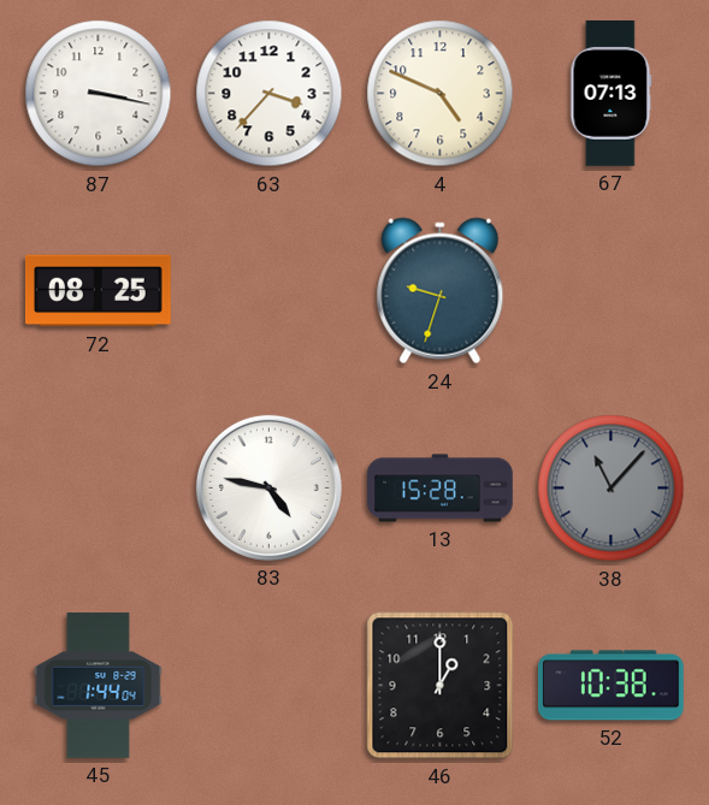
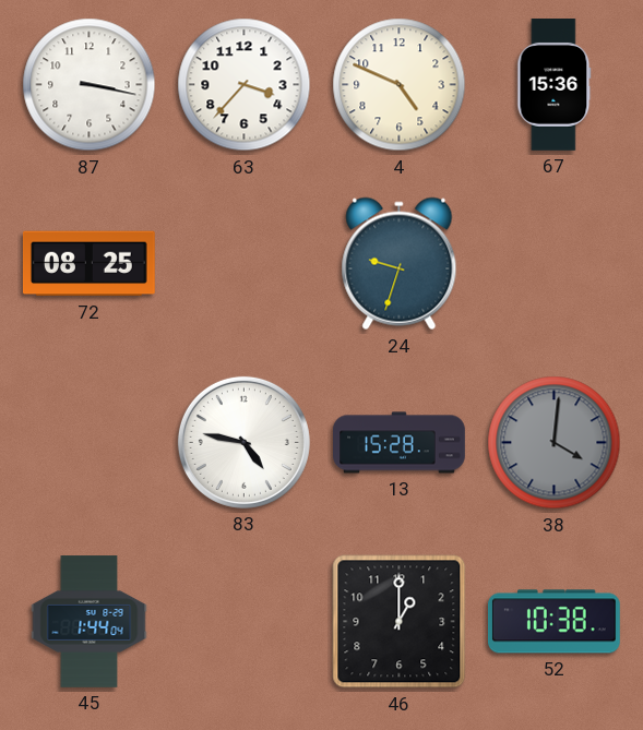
67: 07:13 -> 15:36 (555, 85)
38: 11:07 -> 4:01 (555, 443)
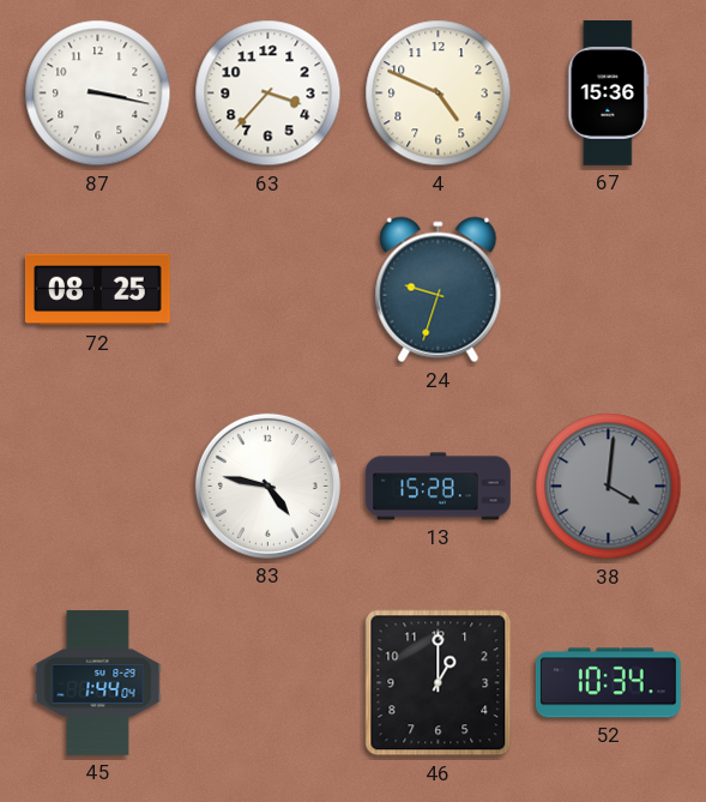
52: 10:38 -> 10:34 (608, 683)
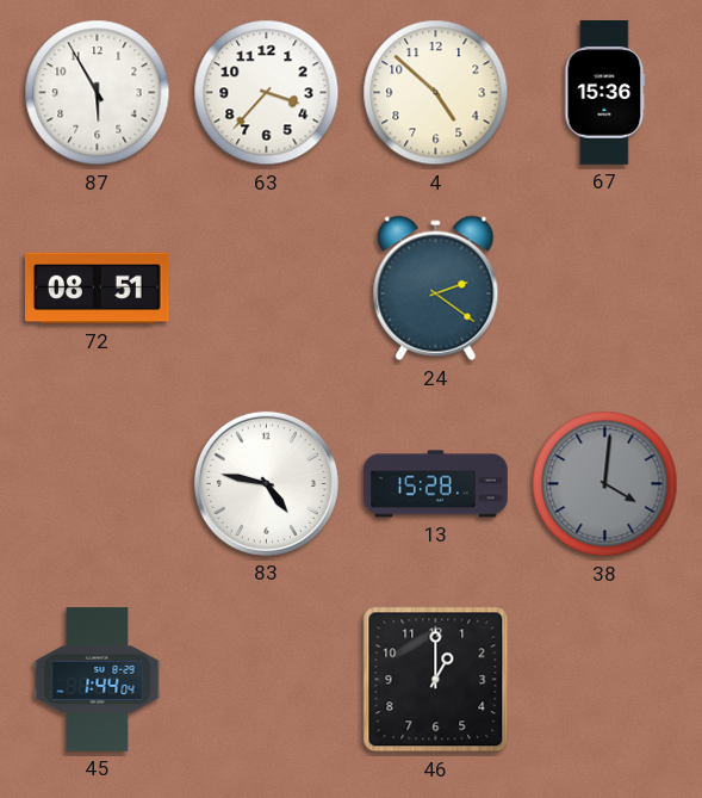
87: 3:17 -> 5:55 (98, 93)
4: 4:49 -> 4:52 (436, 93)
72: 08:25 -> 08:51 (97, 289)
24: 9:33 -> 2:21 (436, 289)
52: 10:34 -> none (608, 683)
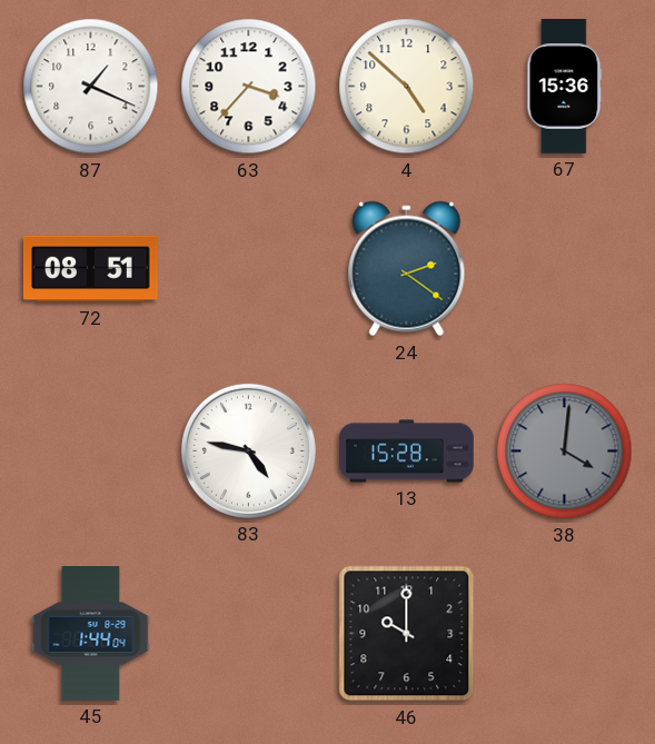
87: 5:55 -> 1:19 (91, 87)
46: 1:00 -> 10:00 (407, 634)
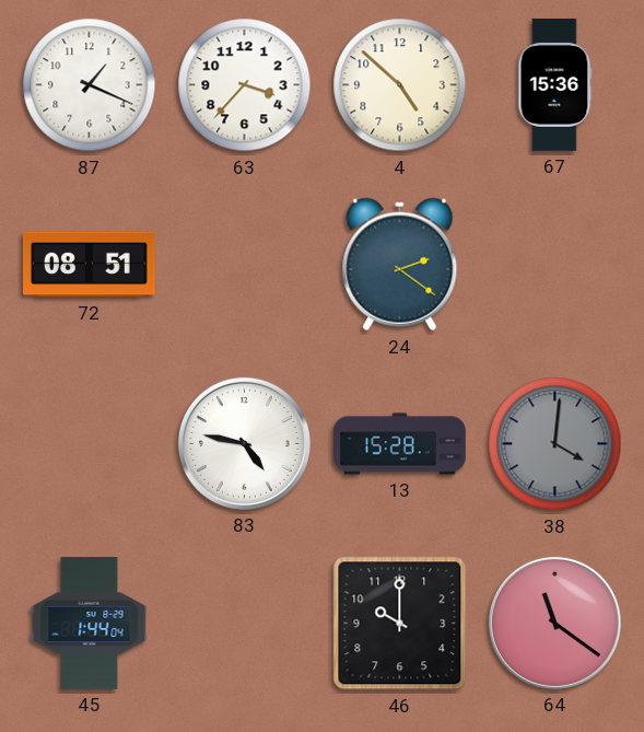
64: none -> 11:21 (554, 623)
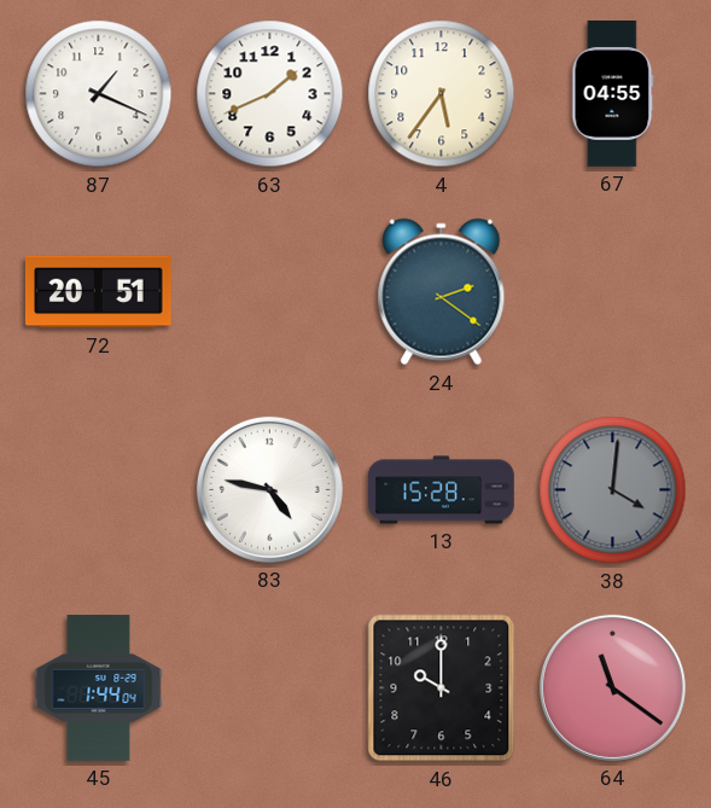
63: 3:37 -> 1:41 (270, 94)
4: 4:52 -> 5:36 (442, 94)
67: 15:36 -> 04:55 (613, 94)
72: 08:51 -> 20:51 (98, 292)
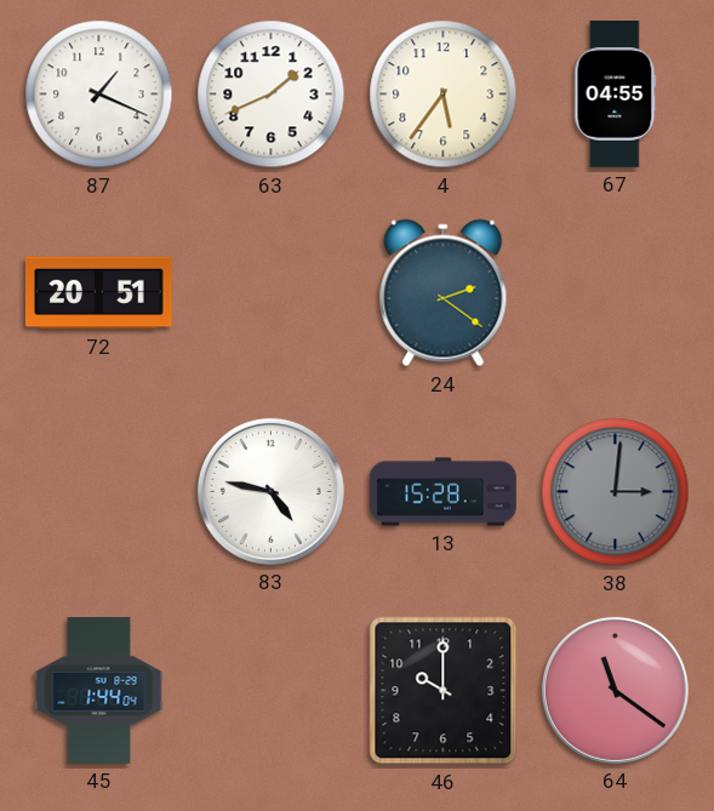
38: 4:01 -> 3:01 (616, 492)
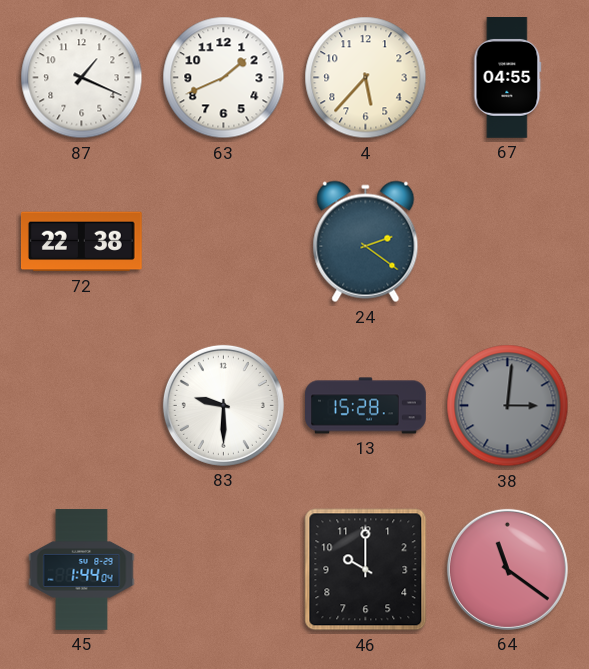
4: 5:36 -> 5:37 (366, 78)
72: 20:51 -> 22:38 (81, 242)
83: 4:47 -> 9:30 (223, 405)
